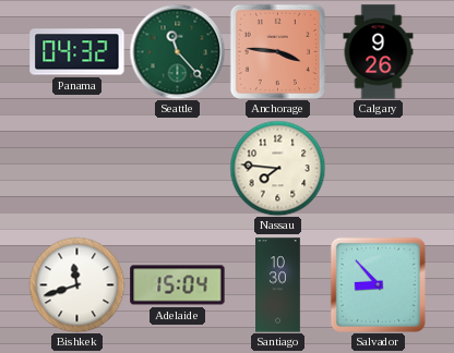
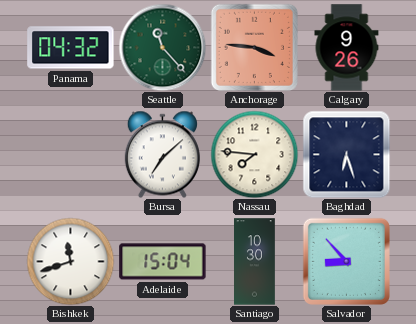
Bursa: none -> 7:08 (162, 154)
Baghdad: none -> 6:27 (346, 154)
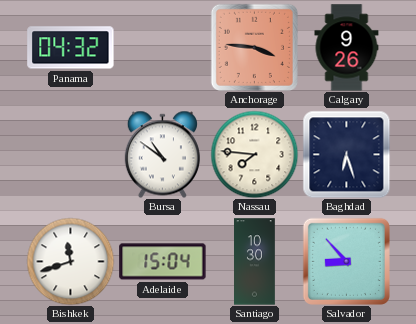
Seattle: 11:23 -> none (162, 47)
Bursa: 7:08 -> 10:51 (162, 154)
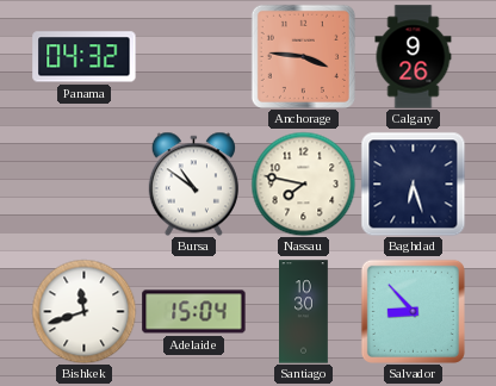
Nassau: 7:46 -> 7:47 (303, 183)
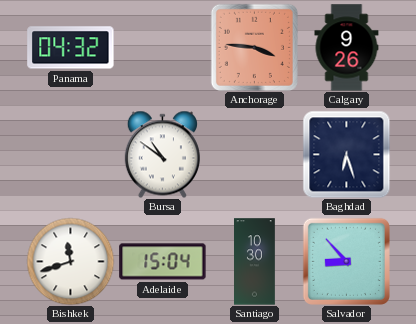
Nassau: 7:47 -> none (303, 183)
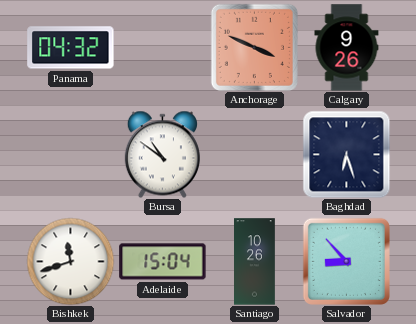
Anchorage: 3:46 -> 3:49 (254, 47)
Santiago: 10:30 -> 10:26 (255, 262)
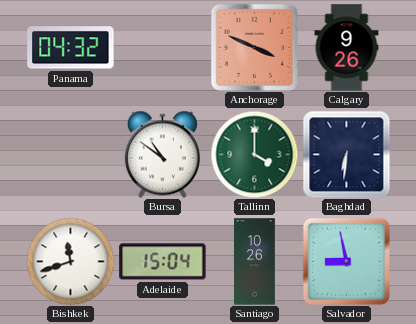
Tallinn: none -> 4:00 (254, 154)
Baghdad: 6:27 -> 6:31 (346, 154)
Salvador: 8:53 -> 8:58 (346, 261)
